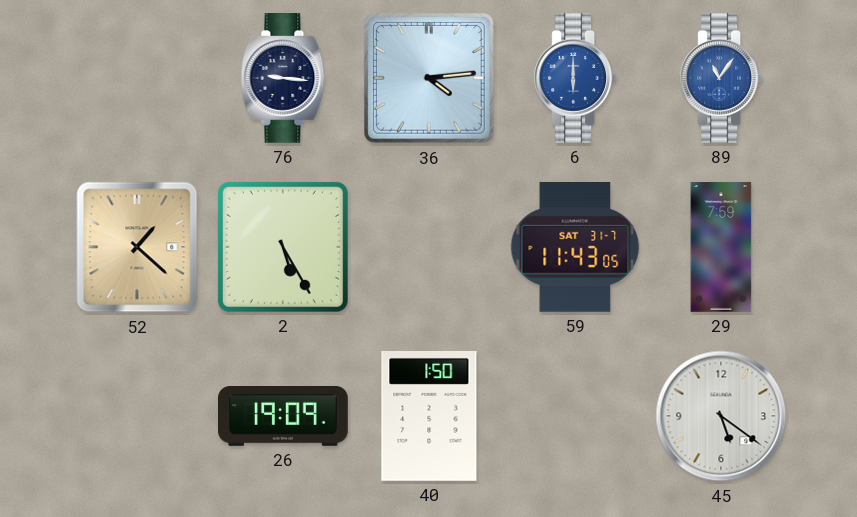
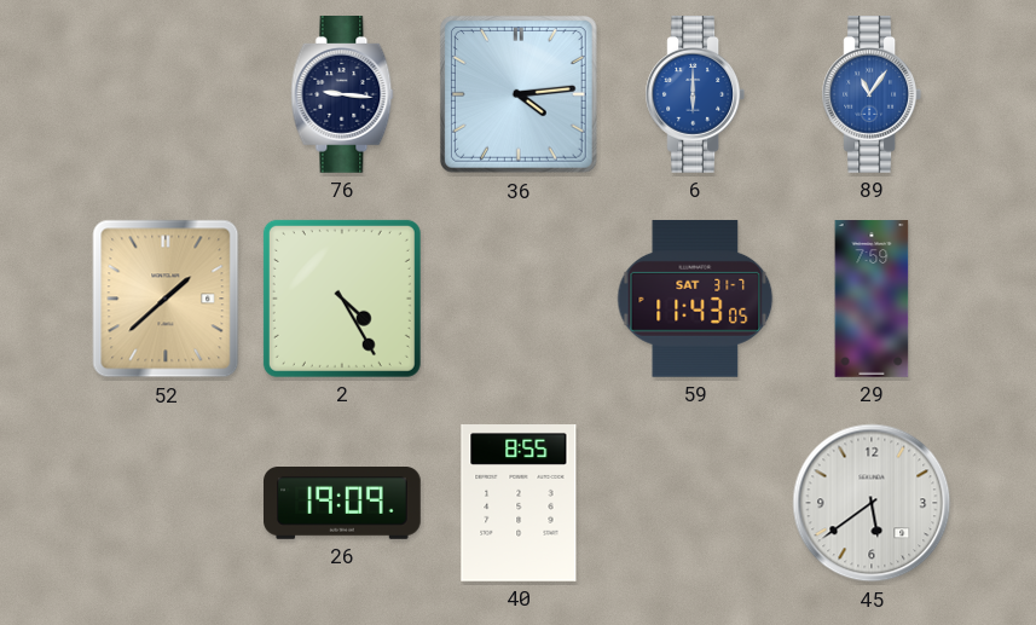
52: 1:22 -> 1:38 (166, 299)
2: 5:25 -> 4:25 (342, 299)
40: 1:50 -> 8:55 (519, 504)
45: 5:21 -> 5:39 (872, 503)
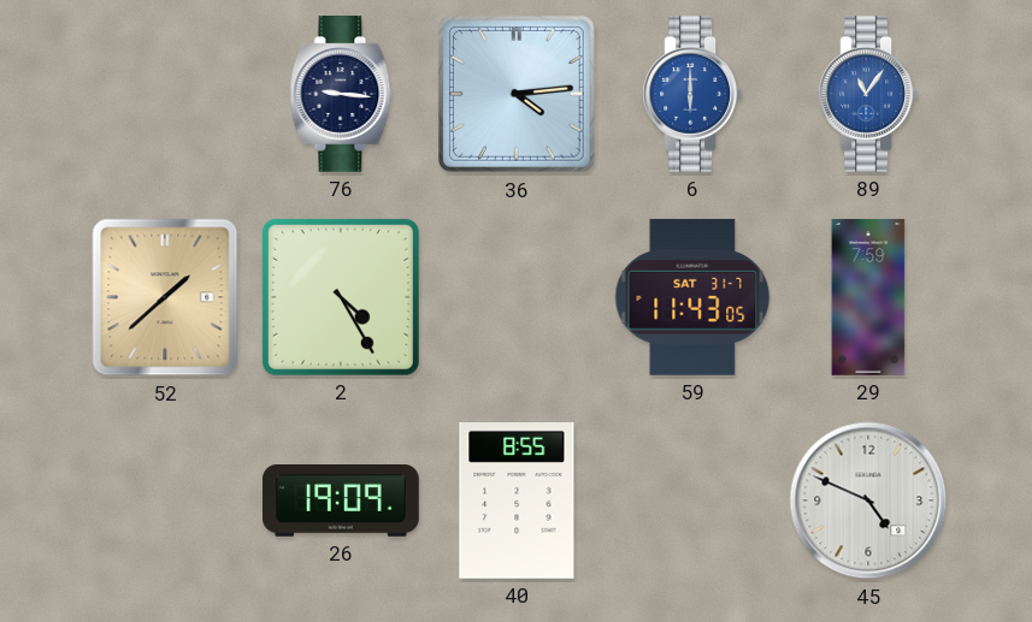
45: 5:39 -> 4:49 (868, 500)
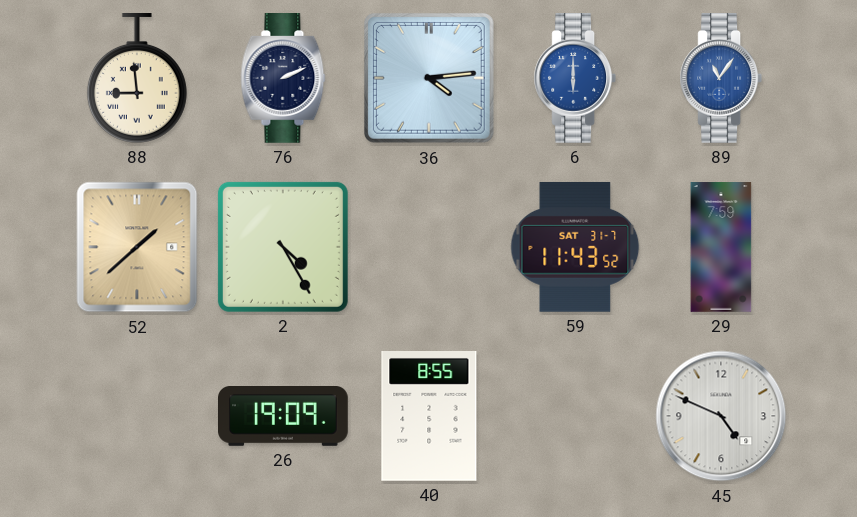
88: none -> 8:59 (137, 79)
76: 9:16 -> 2:11 (283, 79)
59: 11:43:05 -> 11:43:52 (575, 247)
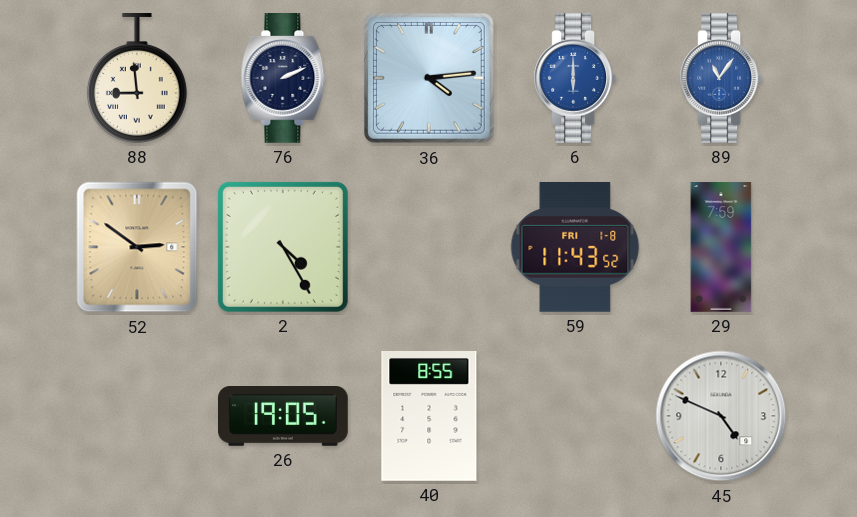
52: 1:38 -> 2:51 (137, 247)
59 date: SAT 31-7 -> FRI 1-8 (575, 247)
26: 19:09 -> 19:05 (284, 417)
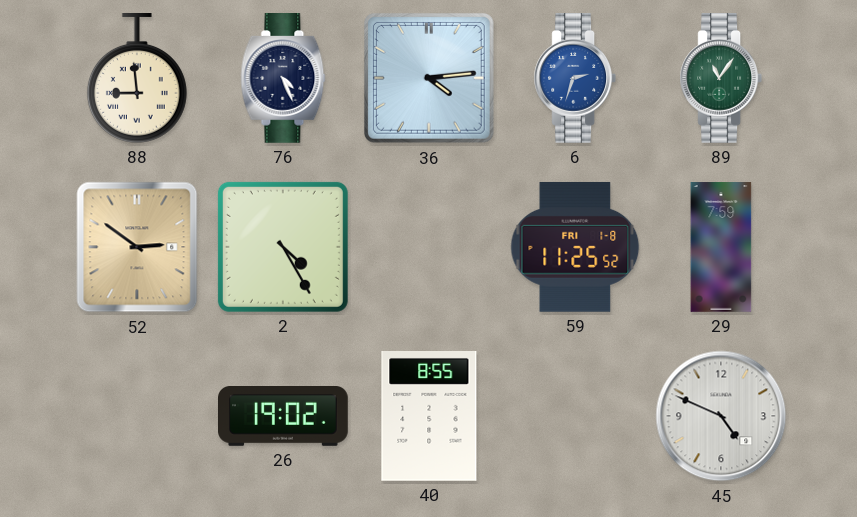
76: 2:11 -> 4:26 (283, 79)
6: 6:00 -> 2:33 (574, 79)
89 dial: blue -> green (720, 79)
59: 11:43 -> 11:25 (575, 247)
26: 19:05 -> 19:02 (284, 417)
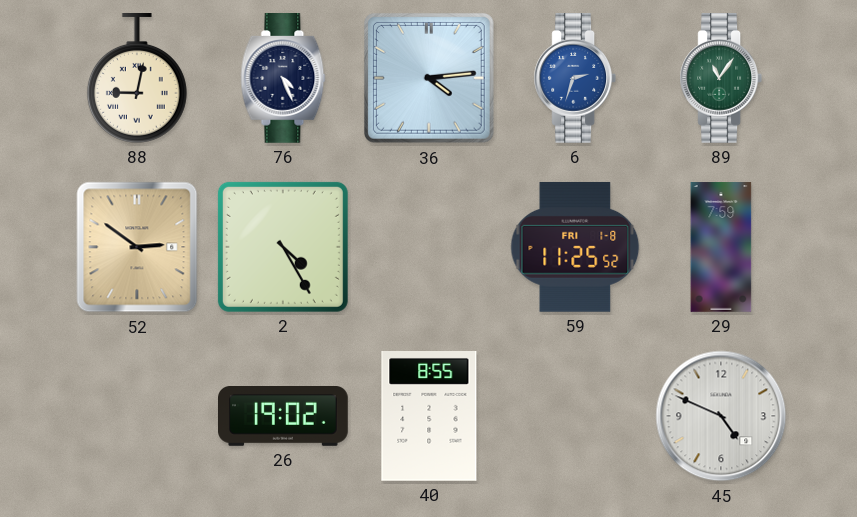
88: 8:59 -> 9:02 (137, 79)
